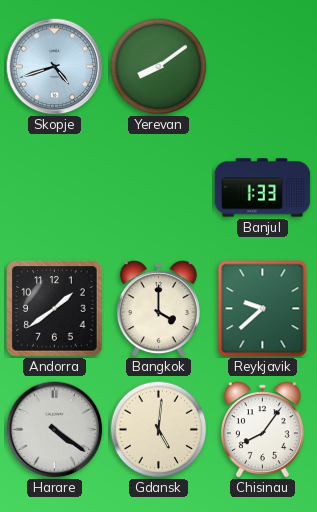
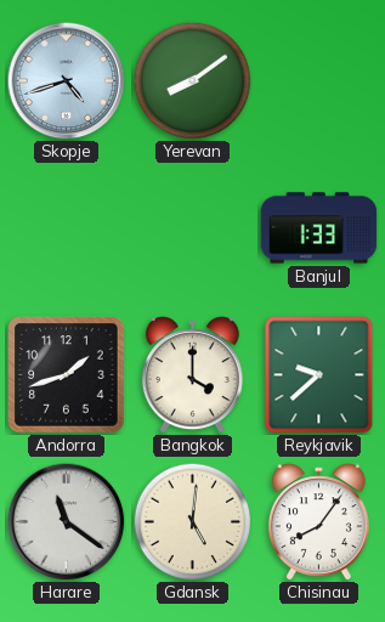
Andorra: 1:39 -> 1:42 (67, 375)
Harare: 4:21 -> 11:21 (67, 522)
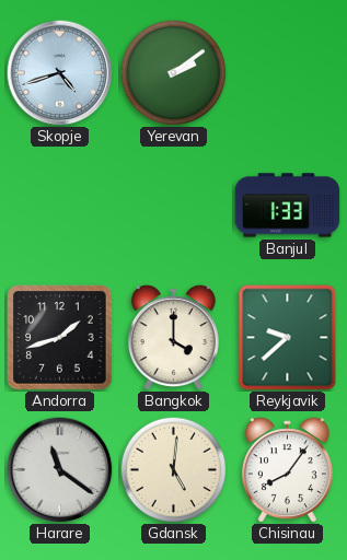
Yerevan: 8:09 -> 2:09 (173, 72)
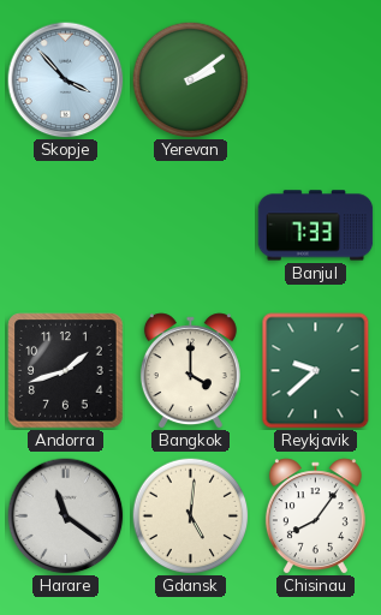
Skopje: 4:42 -> 3:53 (66, 80)
Banjul: 1:33 -> 7:33 (316, 226)
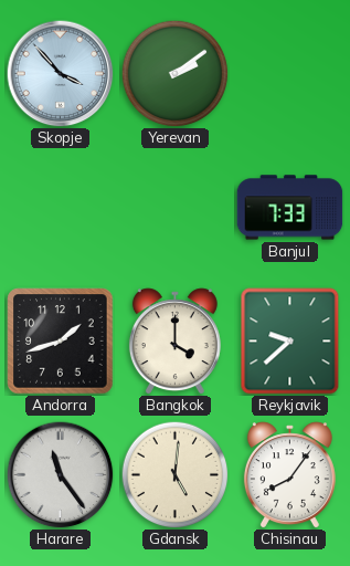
Harare: 11:21 -> 11:24 (61, 475)
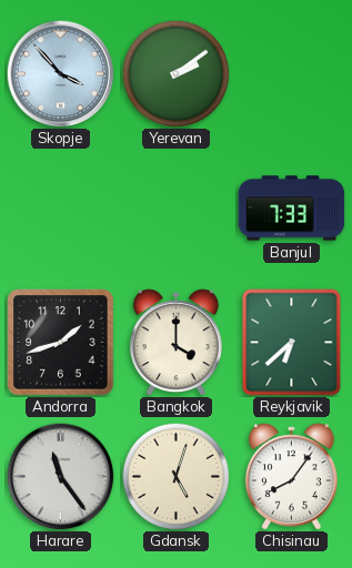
Reykjavik: 9:38 -> 6:38 (292, 343)
Gdansk: 5:01 -> 5:03 (175, 476)
